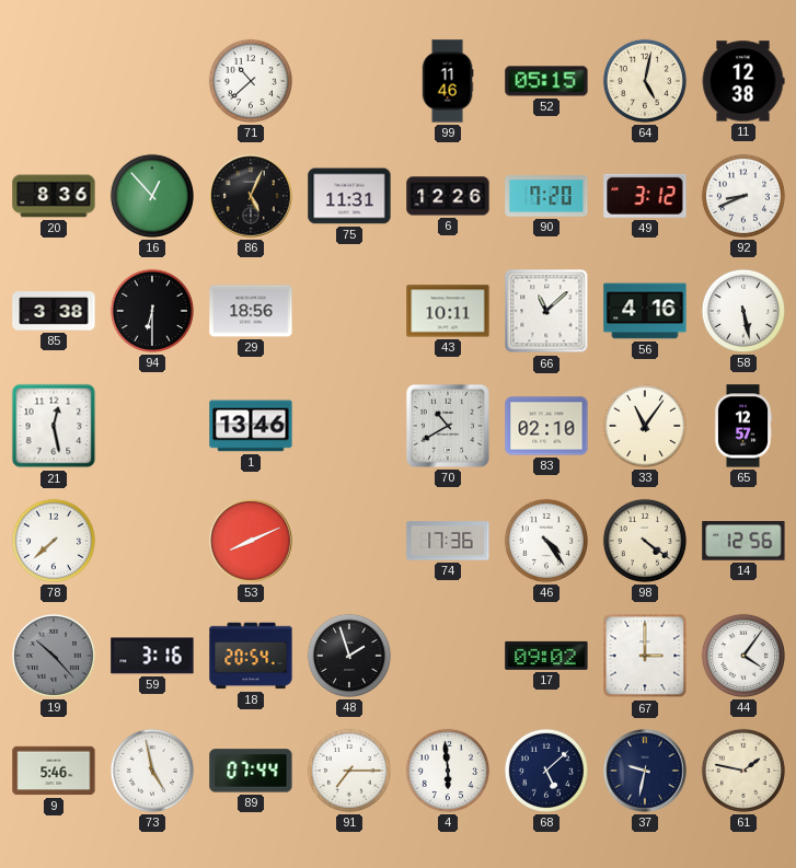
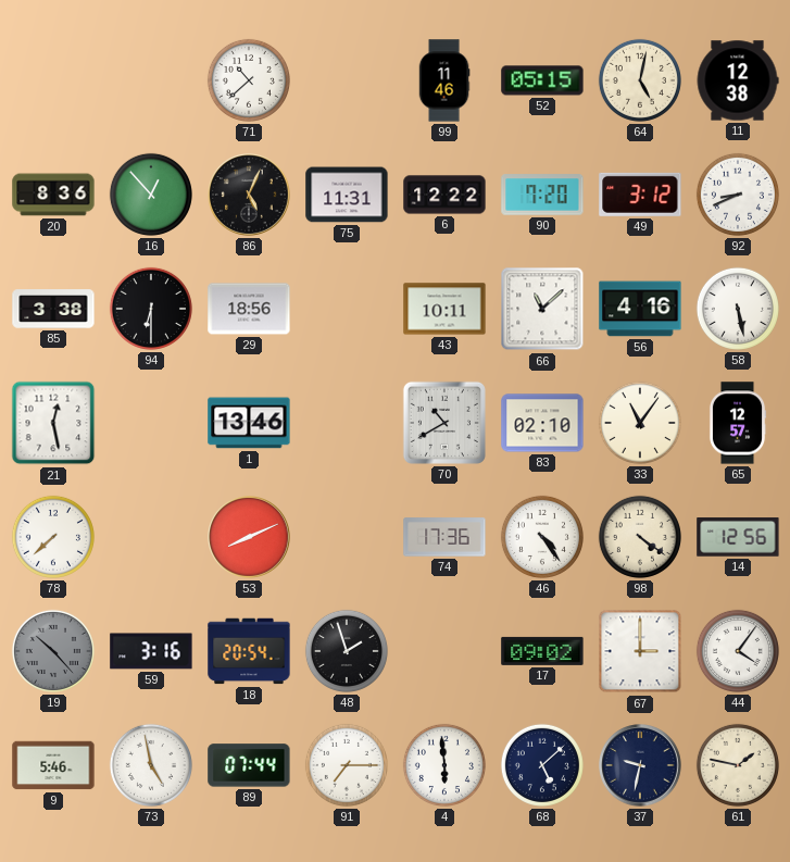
6: 12:26 -> 12:22 (444, 195)
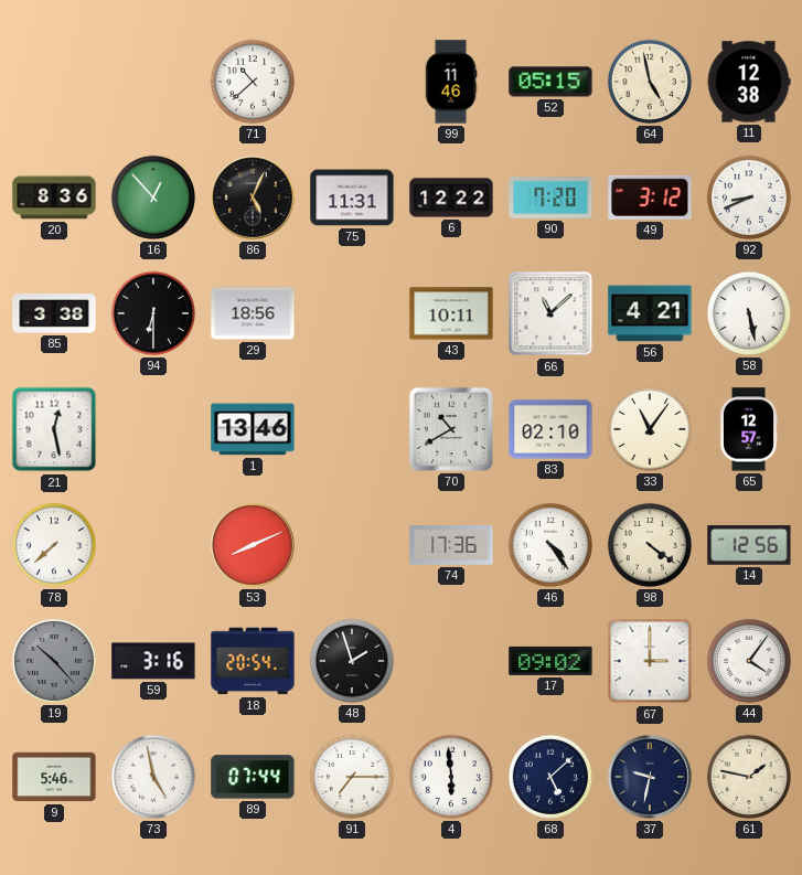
64: 5:02 -> 4:58 (650, 82)
56: 4:16 -> 4:21 (650, 313)
